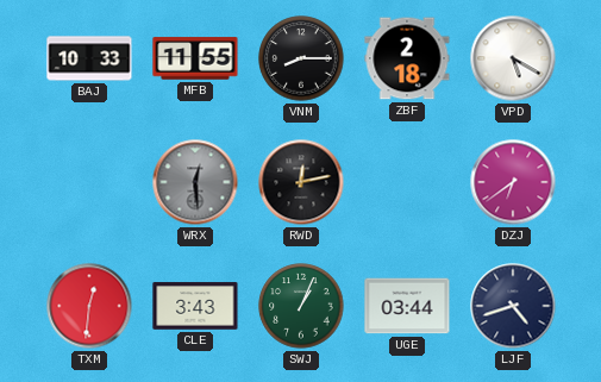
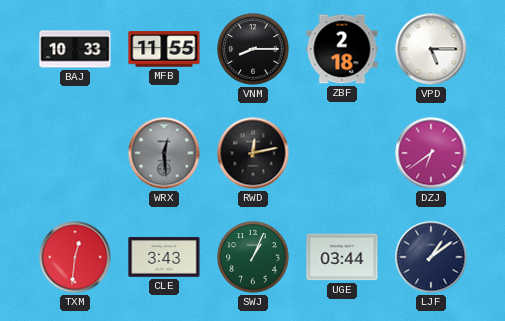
VPD: 5:20 -> 5:15 (431, 49)
LJF: 4:42 -> 1:09 (431, 257)
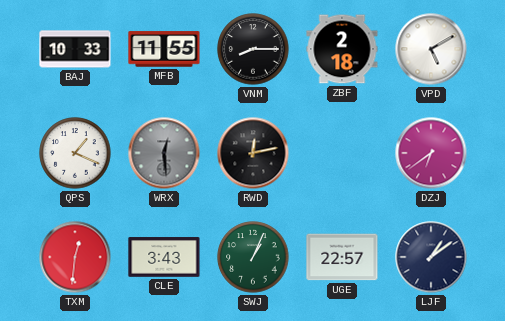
VPD: 5:15 -> 5:10 (431, 49)
QPS: none -> 1:19 (75, 153)
UGE: 03:44 -> 22:57 (342, 257)
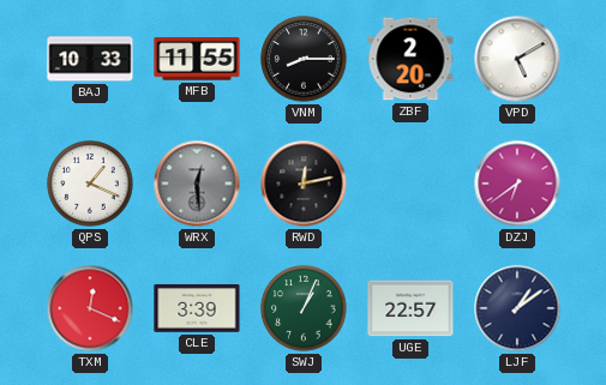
ZBF: 2:18 -> 2:20 (410, 59)
TXM: 12:31 -> 12:19 (90, 308)
CLE: 3:43 -> 3:39 (197, 308)
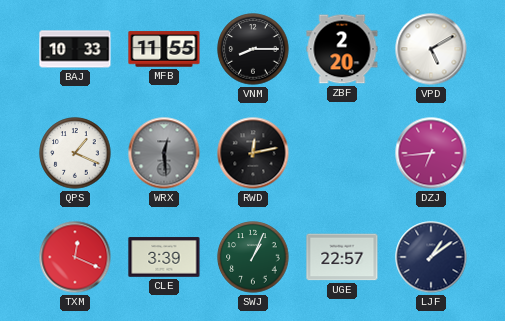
DZJ: 6:39 -> 6:44 (431, 153)
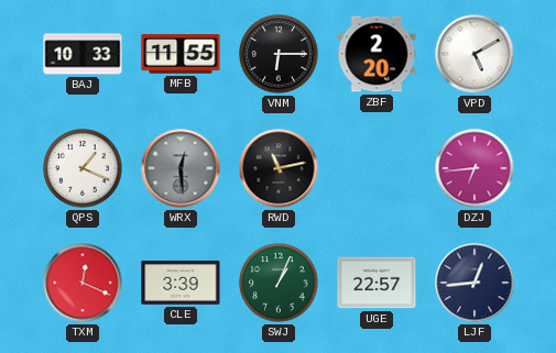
VNM: 8:15 -> 6:15 (279, 54)
RWD: 12:13 -> 11:13 (279, 168)
LJF: 1:09 -> 12:44 (475, 283)
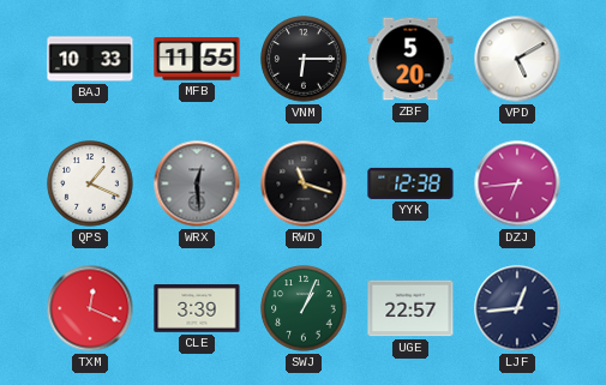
ZBF: 2:20 -> 5:20 (410, 59)
RWD: 11:13 -> 11:18 (304, 184)
YYK: none -> 12:38 (410, 184)
